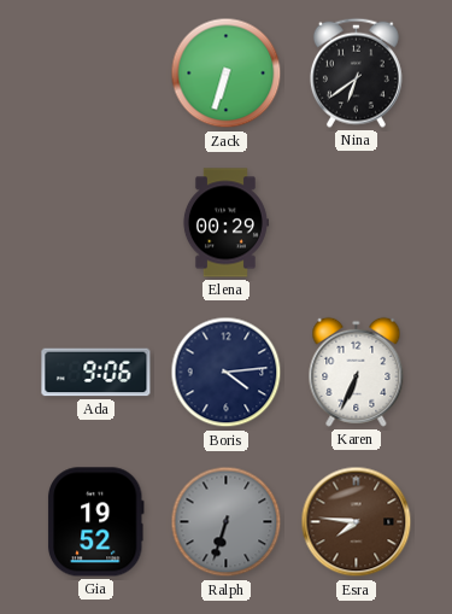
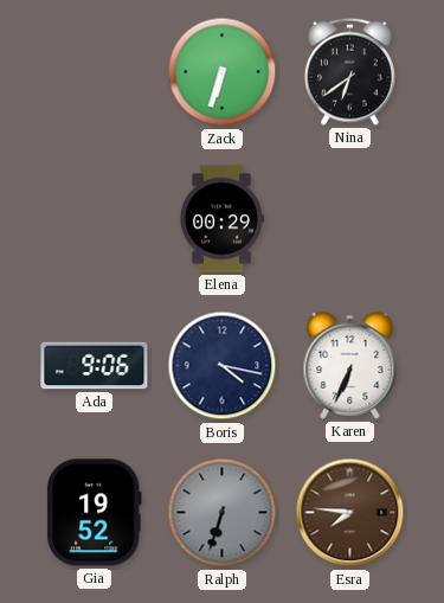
Boris: 4:14 -> 4:17 (223, 366)
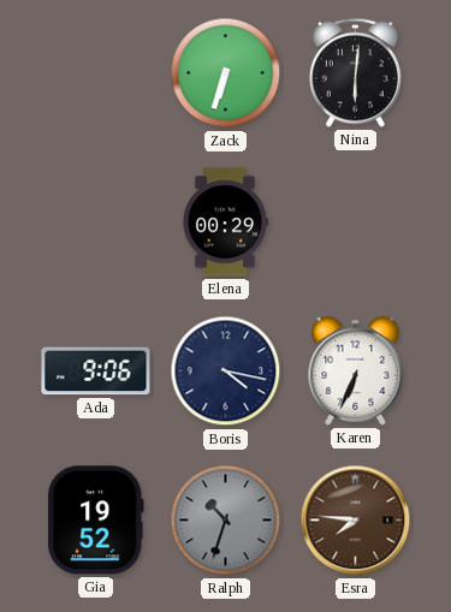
Nina: 6:39 -> 6:01 (355, 72)
Ralph: 6:33 -> 10:33 (226, 521)
